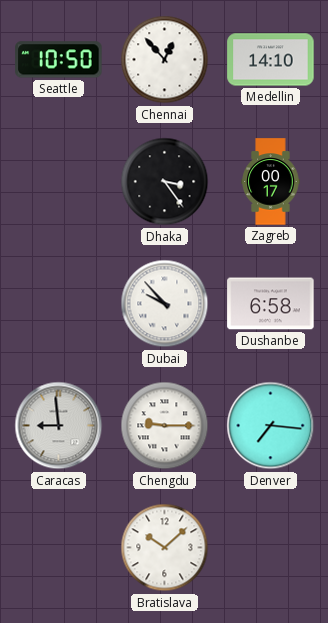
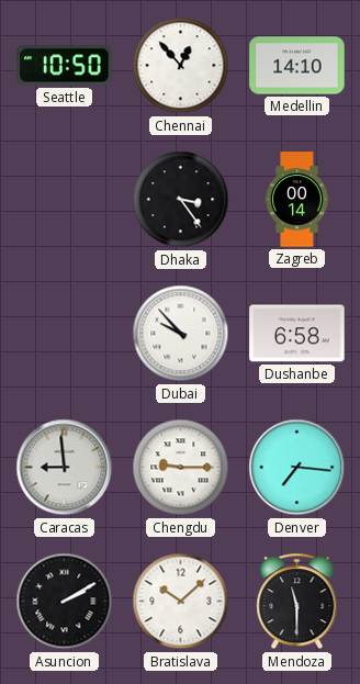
Zagreb: 00:17 -> 00:14 (297, 200)
Asuncion: none -> 2:10 (65, 602)
Mendoza: none -> 11:30 (297, 602)
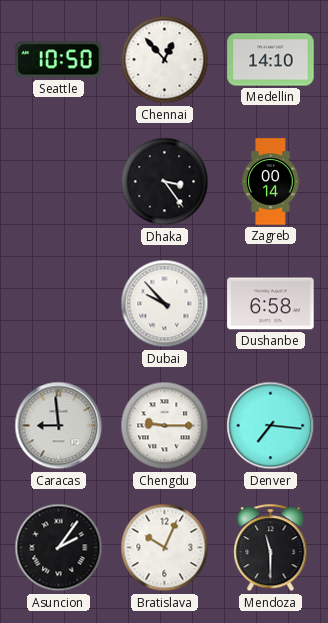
Asuncion: 2:10 -> 2:06 (59, 548)
Bratislava: 10:08 -> 10:04 (165, 548)
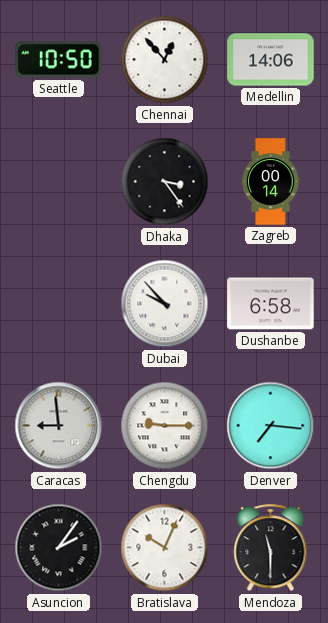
Medellin: 14:10 -> 14:06 (271, 60)
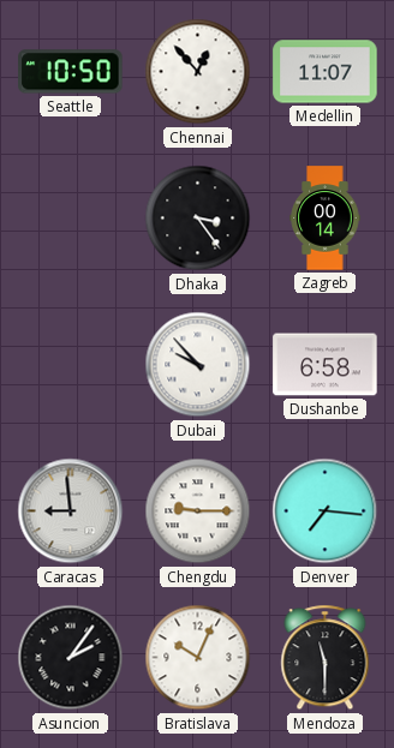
Medellin: 14:06 -> 11:07 (326, 72)
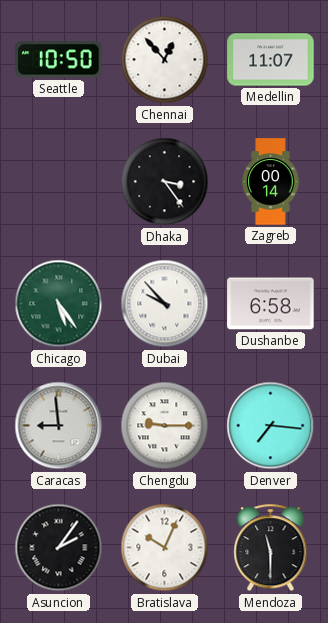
Chicago: none -> 5:24 (59, 304)
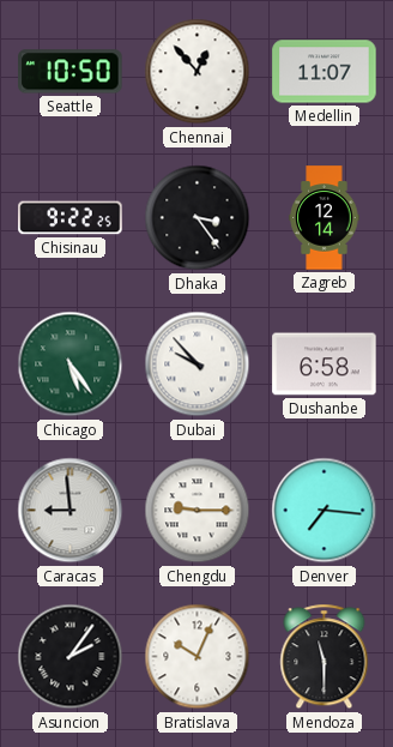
Chisinau: none -> 9:22 (71, 218)
Zagreb: 00:14 -> 12:14 (325, 218)
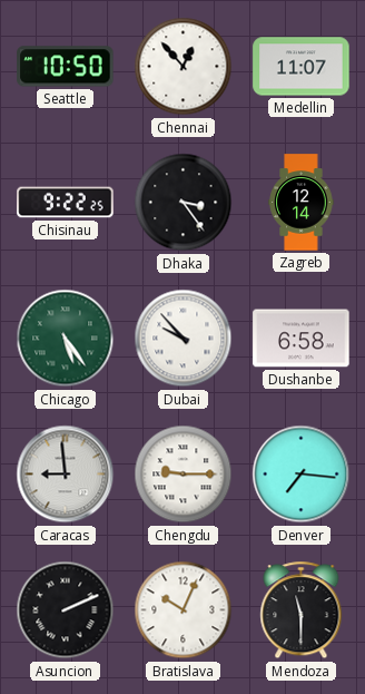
Asuncion: 2:06 -> 2:11 (66, 610)
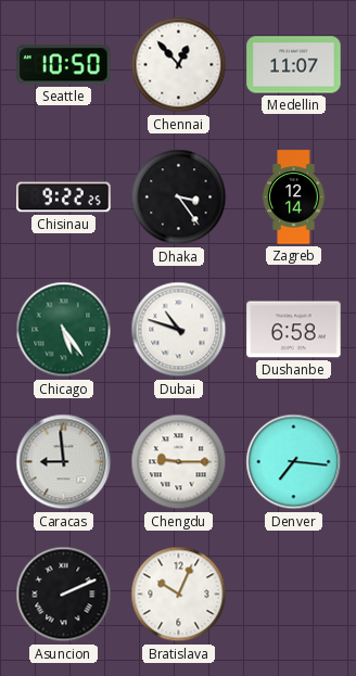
Dubai: 9:53 -> 10:48 (179, 330)
Mendoza: 11:30 -> none (302, 610)
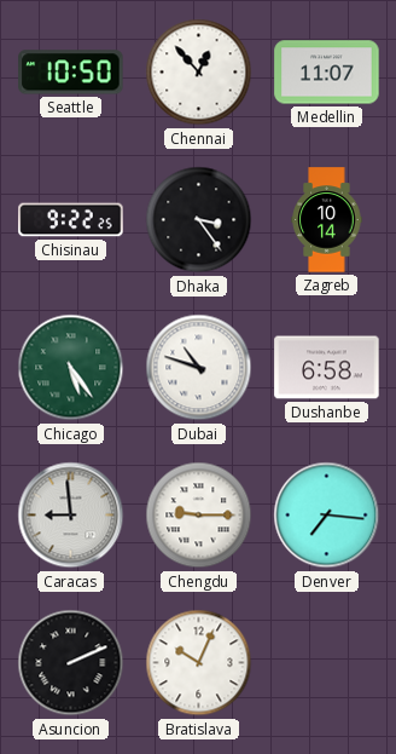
Zagreb: 12:14 -> 10:14 (327, 220)
